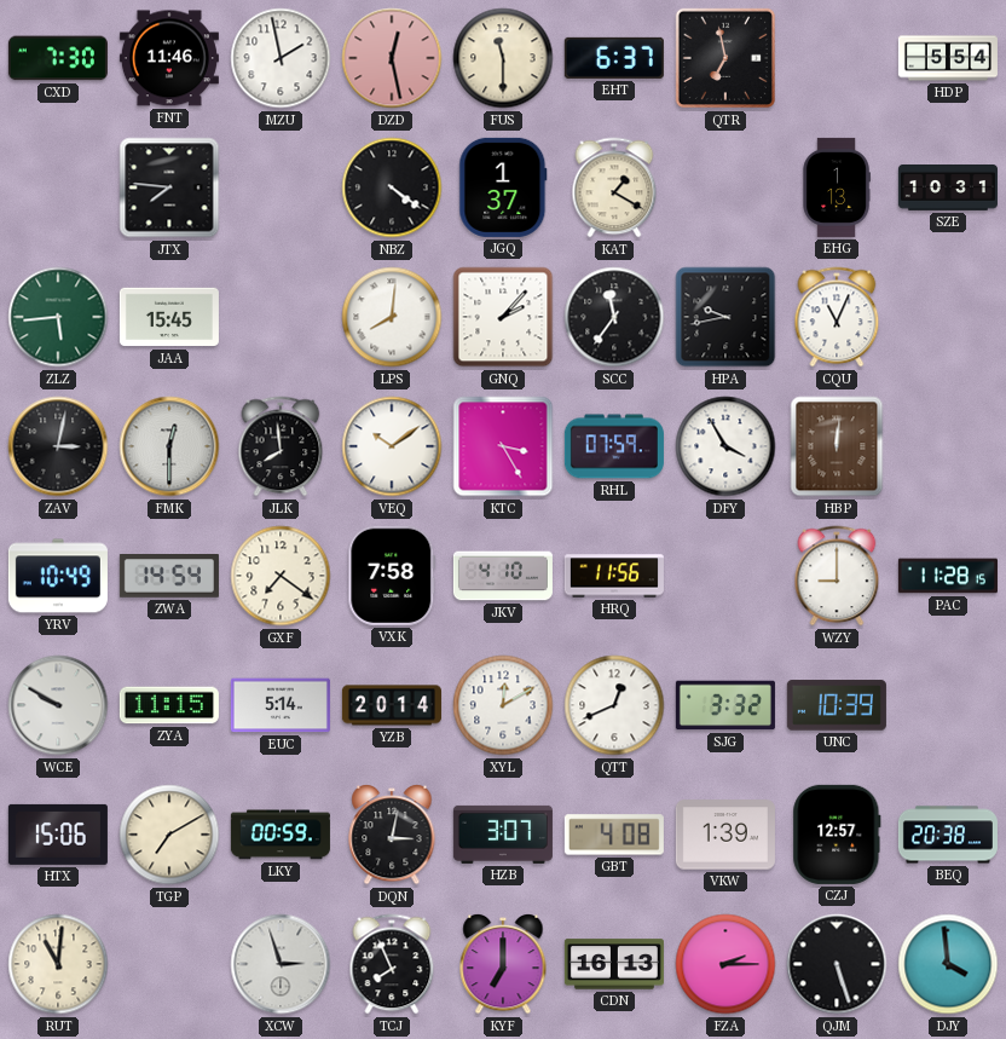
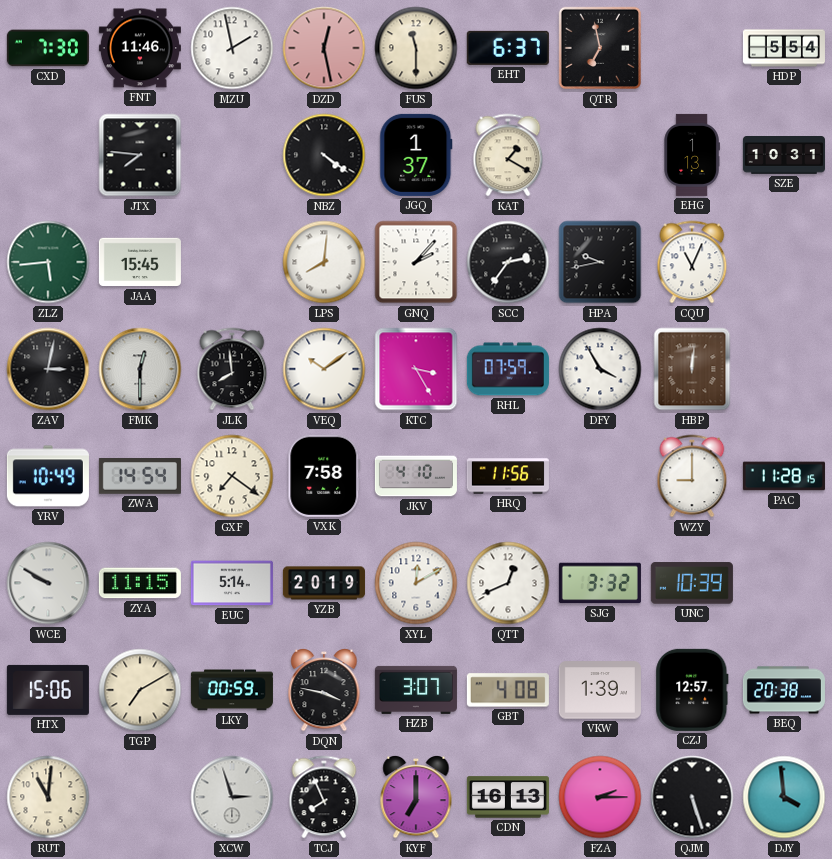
SCC: 11:36 -> 2:36 (508, 262)
YZB: 20:14 -> 20:19 (324, 583)
DQN: 3:02 -> 3:47 (324, 690)
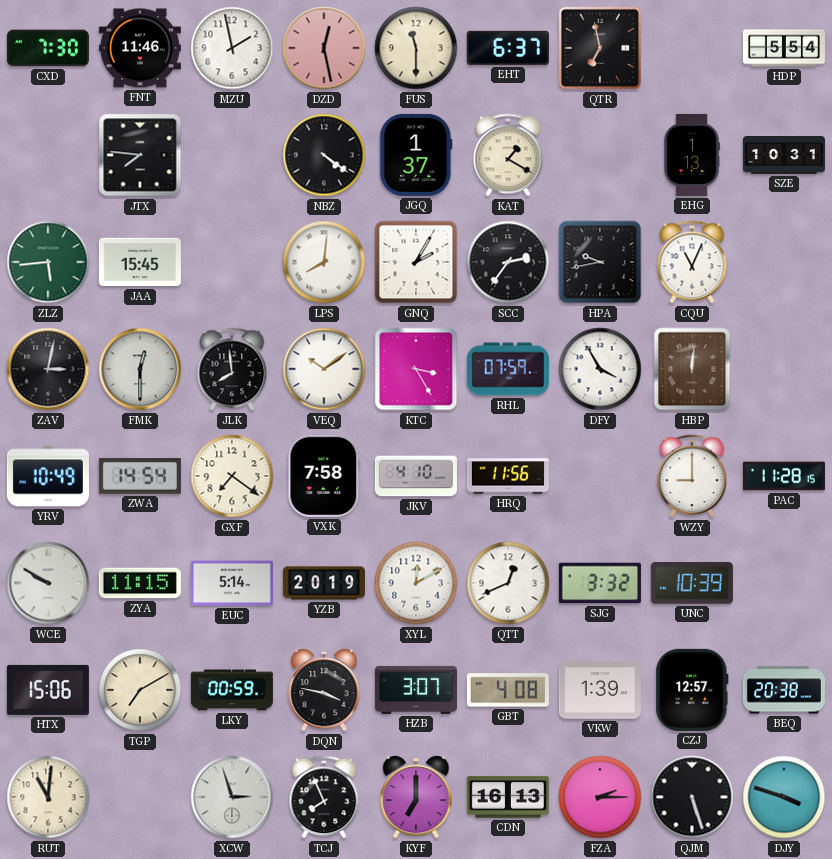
GNQ: 2:07 -> 2:05 (416, 262)
DJY: 3:59 -> 3:48 (784, 797)
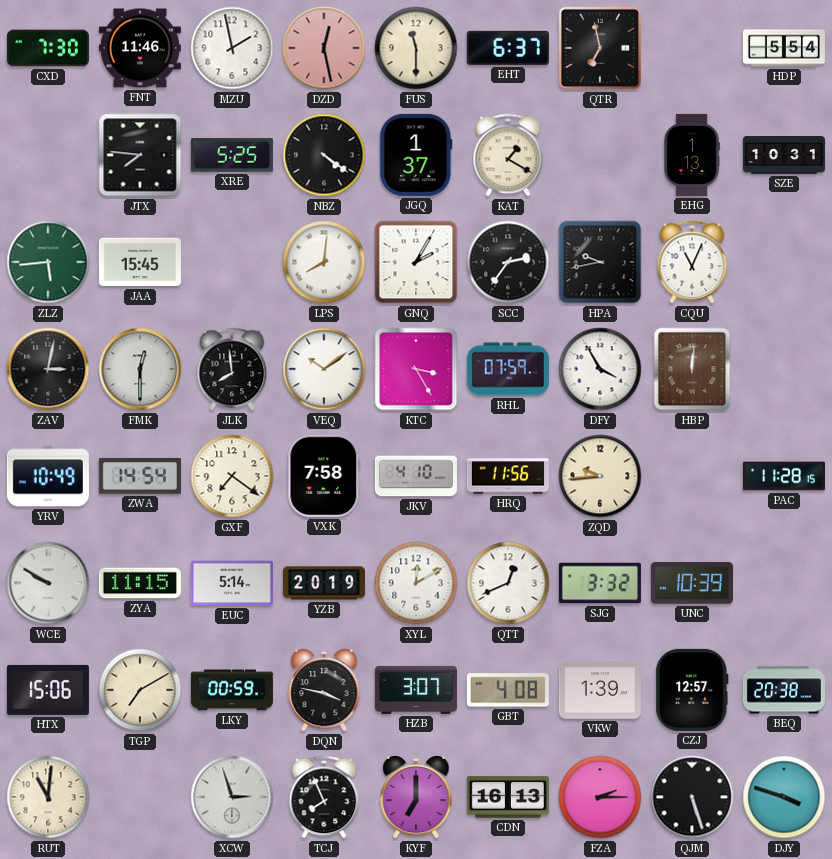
XRE: none -> 5:25 (232, 155)
ZQD: none -> 9:44 (600, 476)
WZY: 9:00 -> none (692, 476)
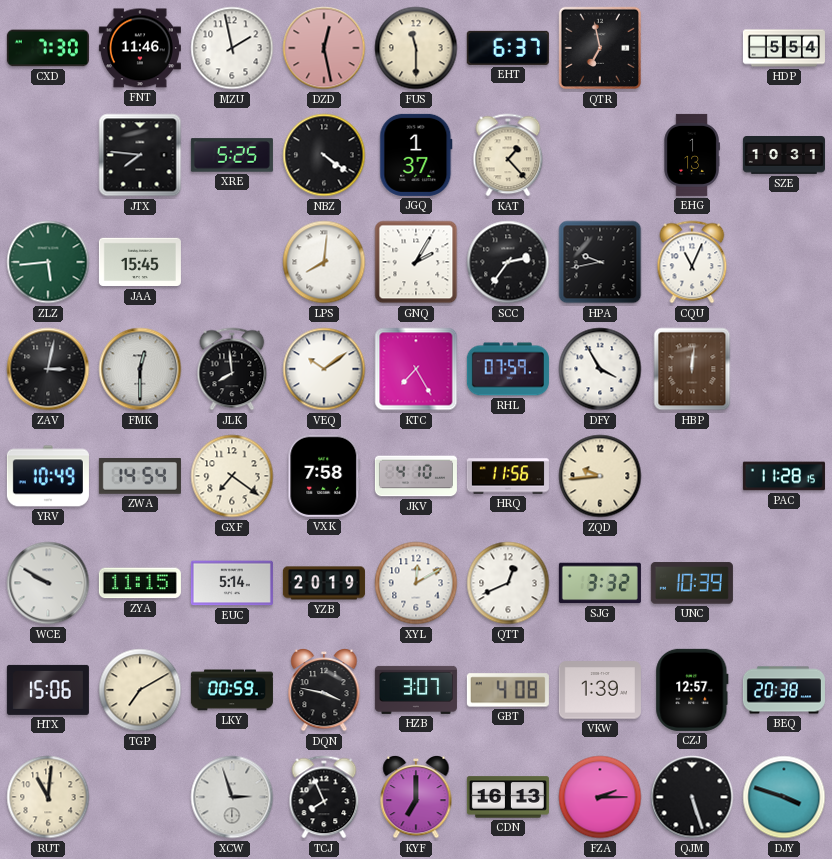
KAT: 1:20 -> 1:23 (508, 155)
KTC: 3:25 -> 7:25 (416, 369)
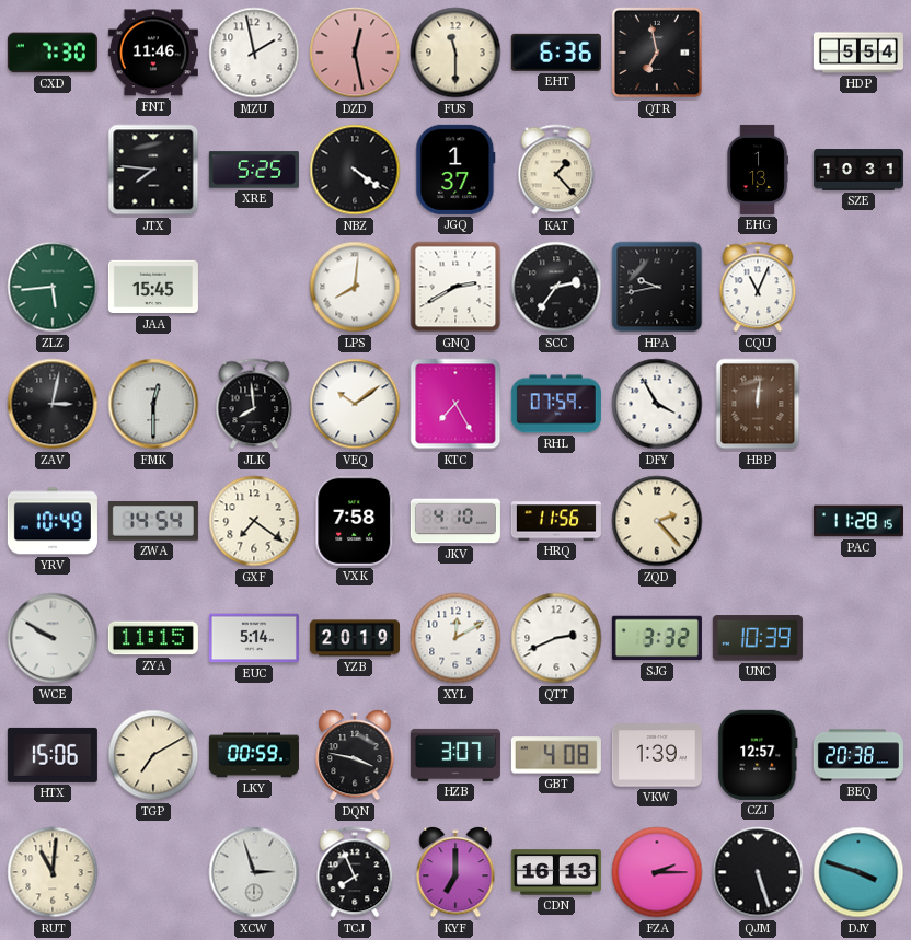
EHT: 6:37 -> 6:36 (556, 53)
GNQ: 2:05 -> 2:40 (455, 287)
ZQD: 9:44 -> 2:23 (657, 521)
QTT: 12:41 -> 2:41 (556, 638)
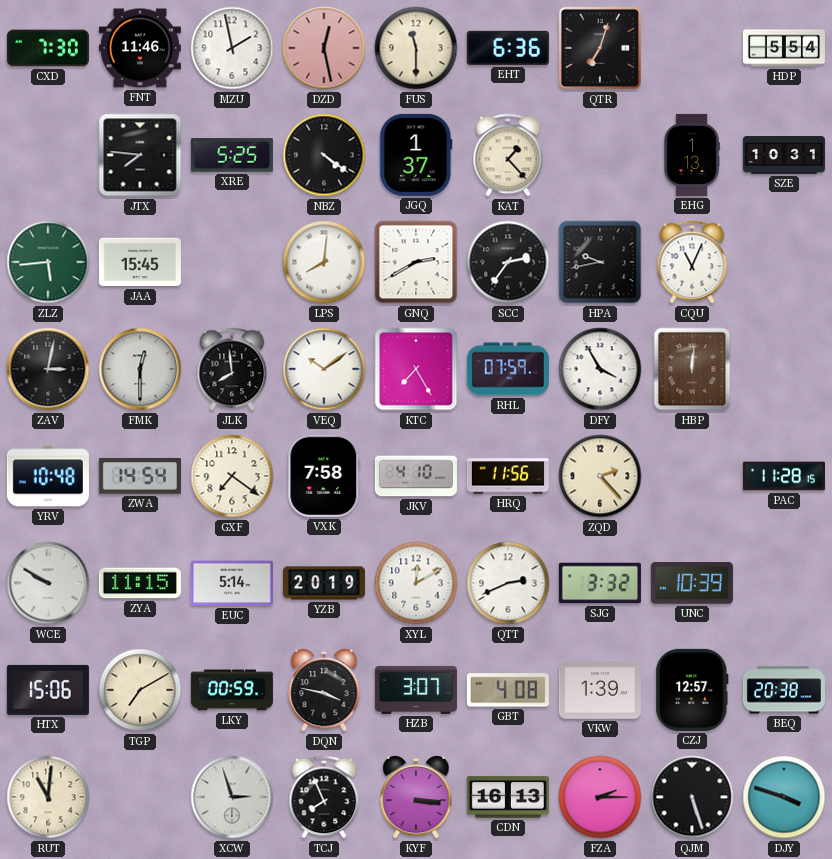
QTR: 6:58 -> 7:03 (600, 48)
YRV: 10:49 -> 10:48 (48, 476)
KYF: 7:00 -> 3:16 (416, 797)
